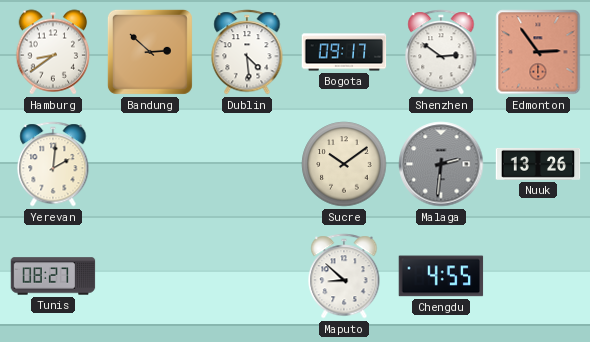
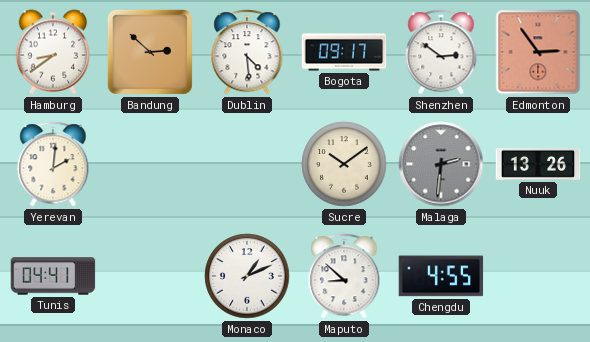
Tunis: 08:27 -> 04:41 (53, 276)
Monaco: none -> 1:11 (247, 276)
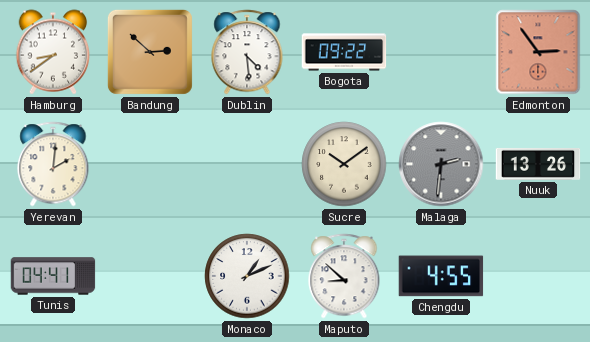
Bogota: 09:17 -> 09:22 (344, 52)
Shenzhen: 2:51 -> none (441, 52)
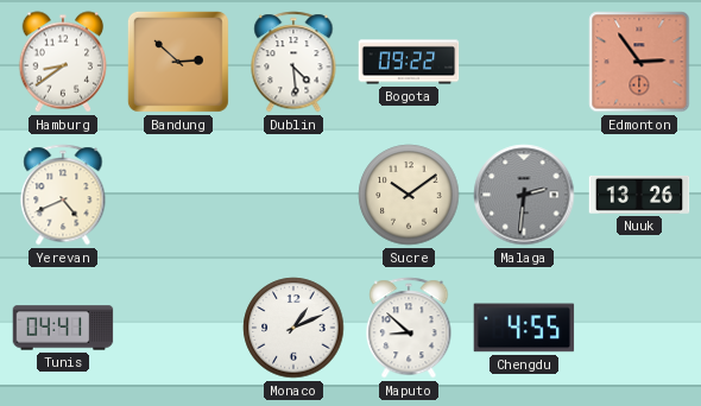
Yerevan: 2:01 -> 4:41 (63, 195)
